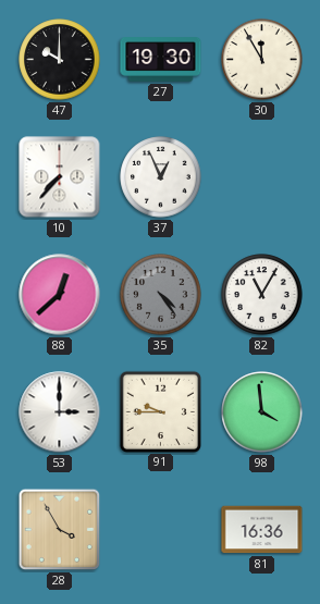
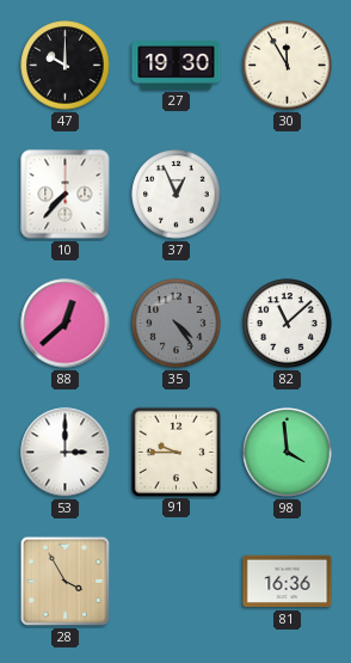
82: 11:05 -> 11:08 (288, 324)
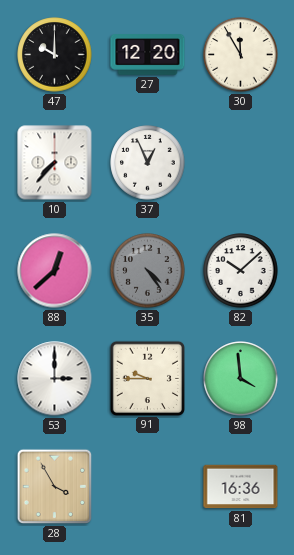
27: 19:30 -> 12:20 (148, 55)
82: 11:08 -> 10:08 (241, 271)
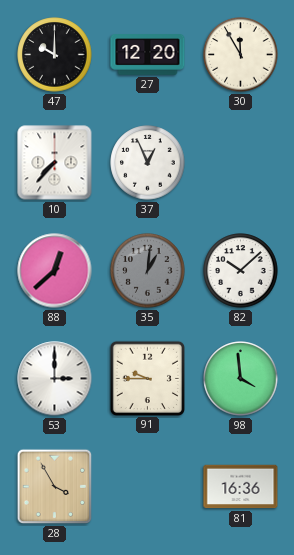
35: 4:24 -> 1:01 (148, 271)
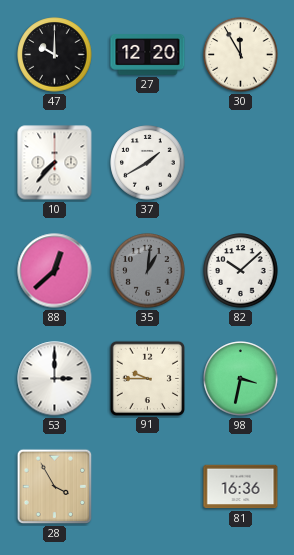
37: 12:56 -> 1:40 (148, 163)
98: 3:59 -> 3:32 (241, 379)
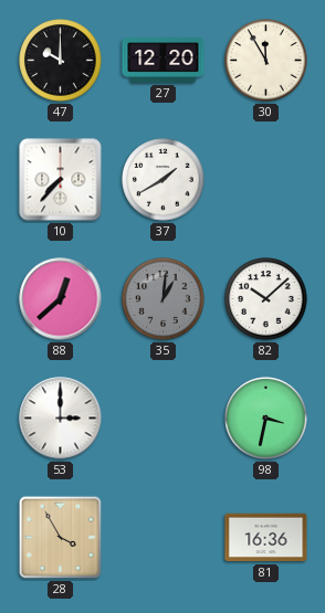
91: 9:45 -> none (147, 378)
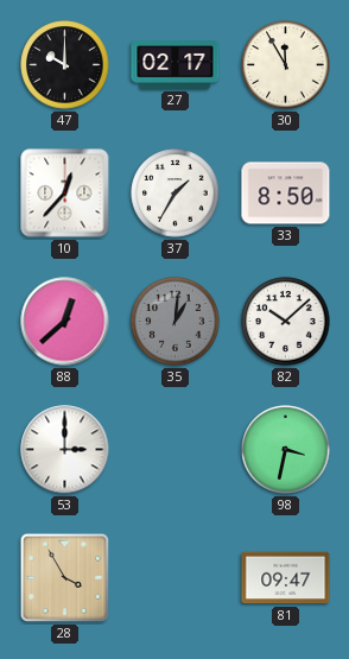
27: 12:20 -> 02:17 (176, 65)
10: 7:37 -> 12:37 (65, 194)
37: 1:40 -> 1:35 (176, 194)
33: none -> 8:50 (286, 194)
81: 16:36 -> 09:47 (286, 578)
